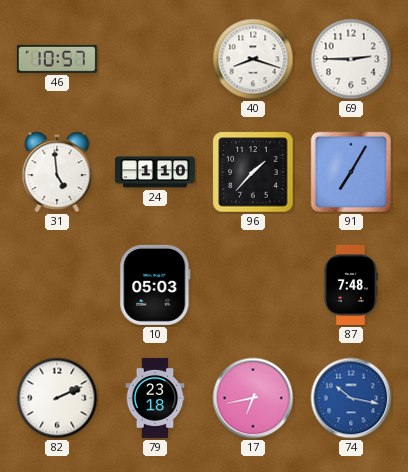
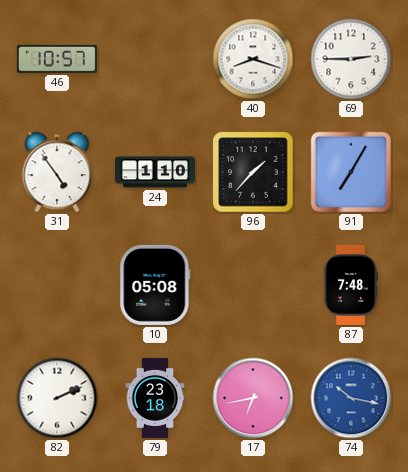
31: 4:59 -> 4:54 (57, 172)
10: 05:03 -> 05:08 (155, 285)
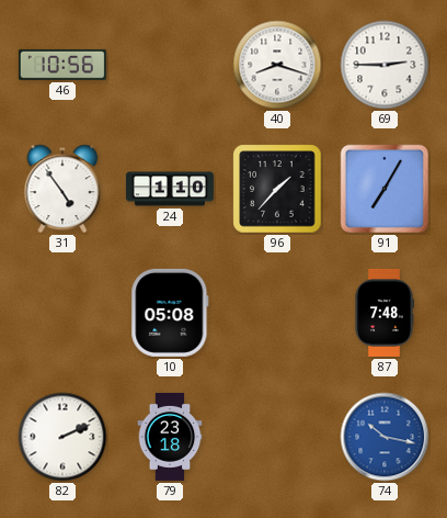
46: 10:57 -> 10:56 (62, 65)
17: 6:43 -> none (253, 398)
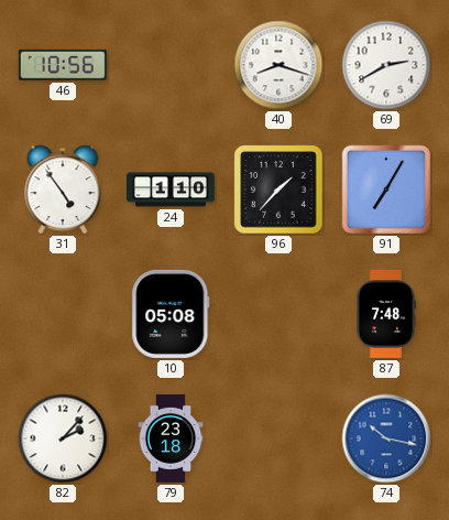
69: 2:45 -> 2:40 (386, 65)
82: 2:11 -> 2:07 (63, 438)
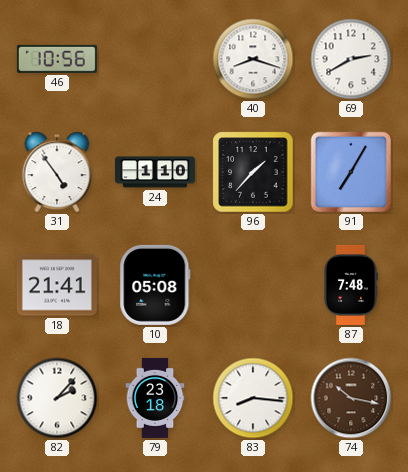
18: none -> 21:41 (57, 285)
83: none -> 8:16 (253, 398)
74 dial: blue -> brown (351, 398)
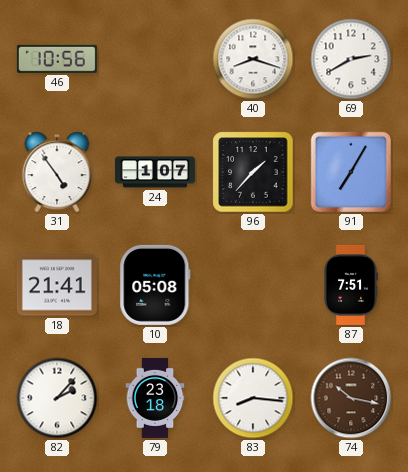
24: 1:10 -> 1:07 (155, 172)
87: 7:48 -> 7:51 (350, 285)
